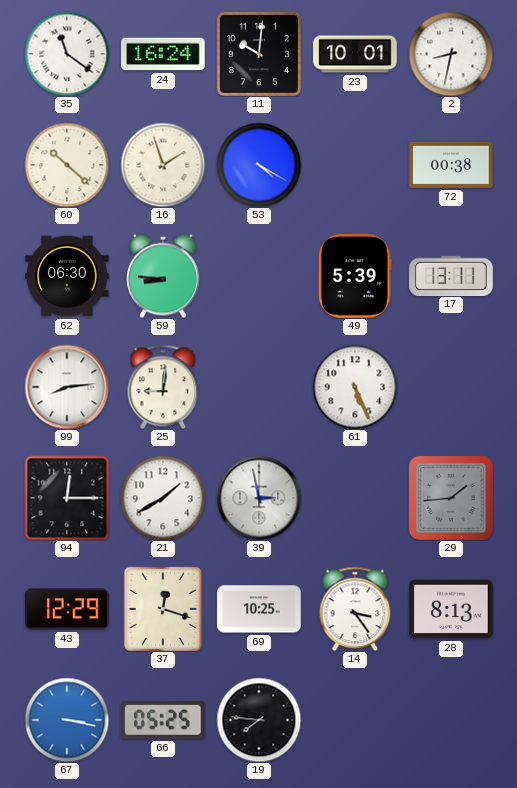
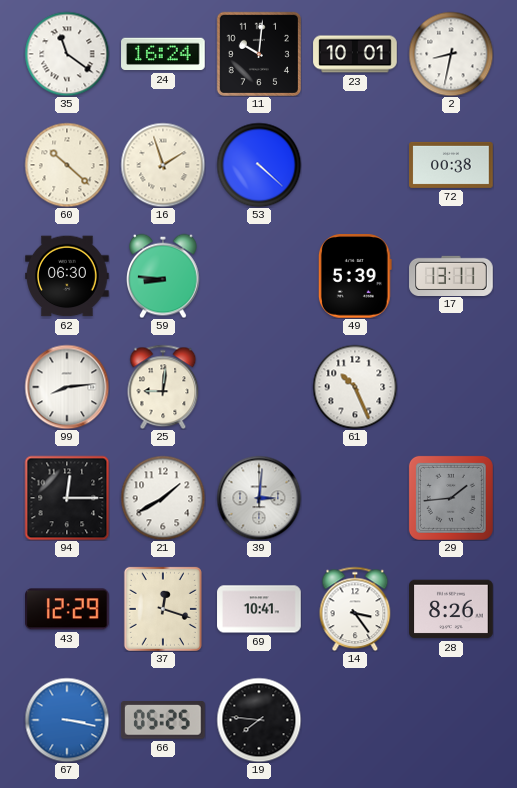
53: 4:20 -> 4:22 (259, 165)
61: 5:26 -> 10:26 (355, 387)
39: 2:58 -> 3:01 (259, 498)
69: 10:25 -> 10:41 (259, 609)
28: 8:13 -> 8:26 (451, 609)
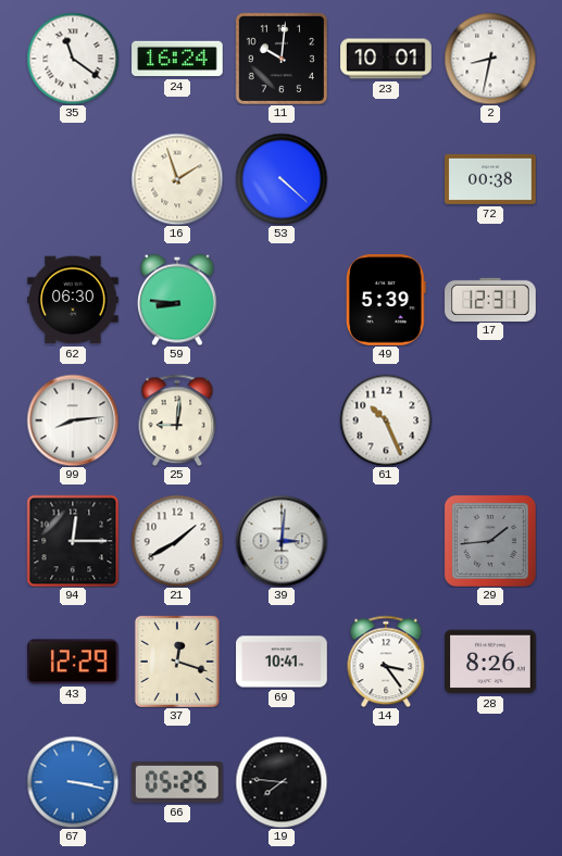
60: 10:22 -> none (67, 165)
17: 13:11 -> 12:31 (490, 299)
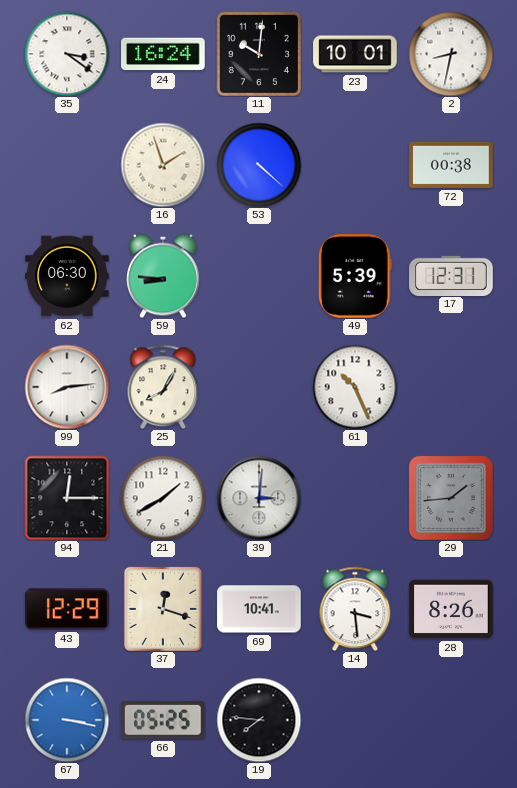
35: 11:21 -> 3:21 (67, 54)
25: 9:01 -> 8:05 (163, 387)
14: 3:24 -> 3:29 (355, 609)
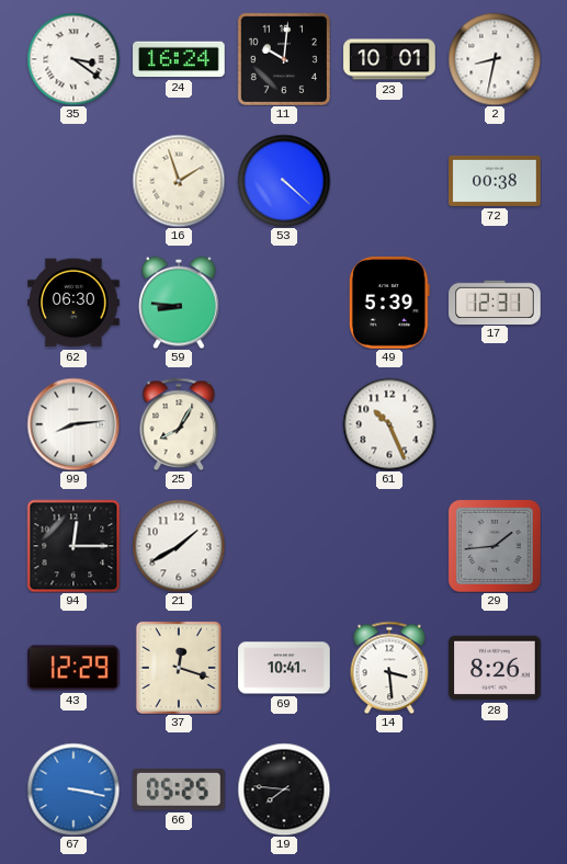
39: 3:01 -> none (259, 498)
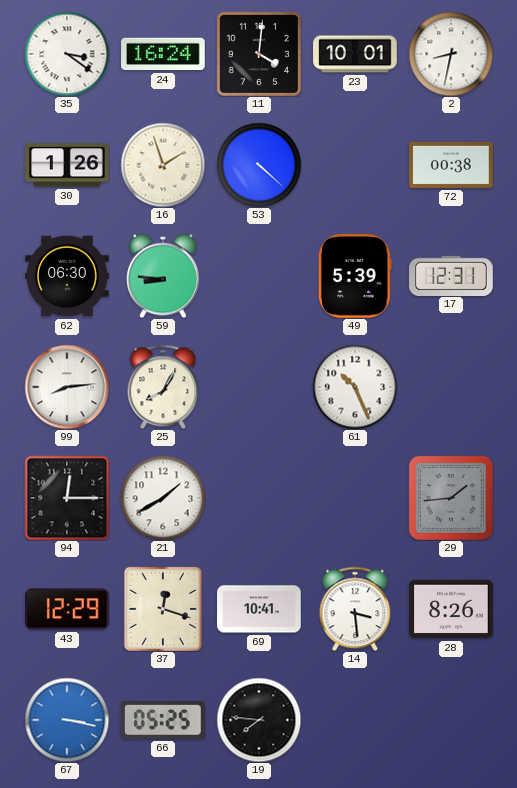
11: 10:01 -> 4:01 (259, 54)
30: none -> 1:26 (67, 165)
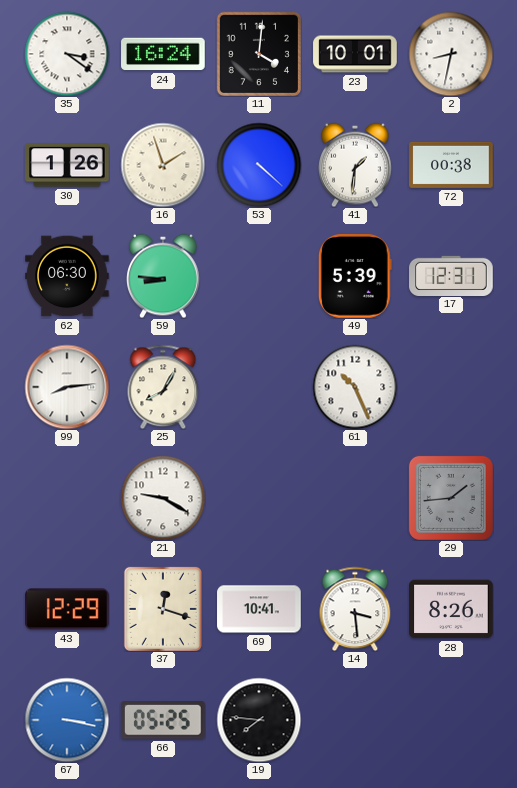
41: none -> 1:31 (356, 165)
94: 12:15 -> none (67, 498)
21: 1:40 -> 9:20 (163, 498)
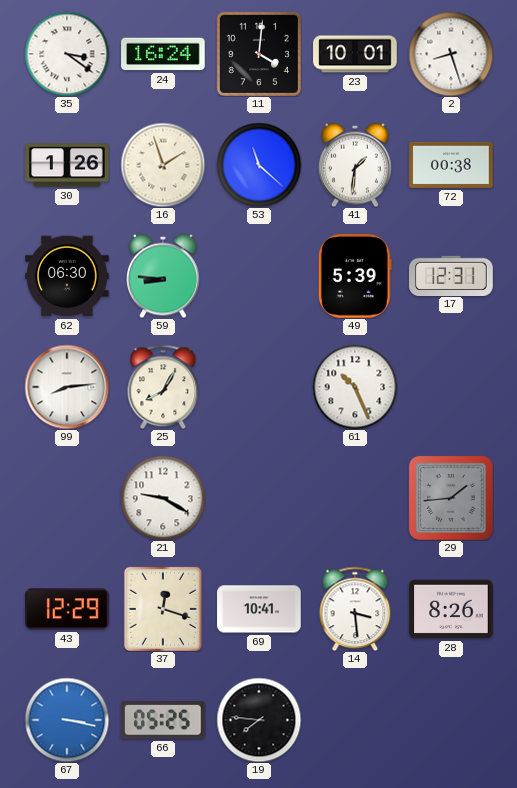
2: 8:32 -> 8:27 (451, 54)
53: 4:22 -> 11:22 (259, 165)
